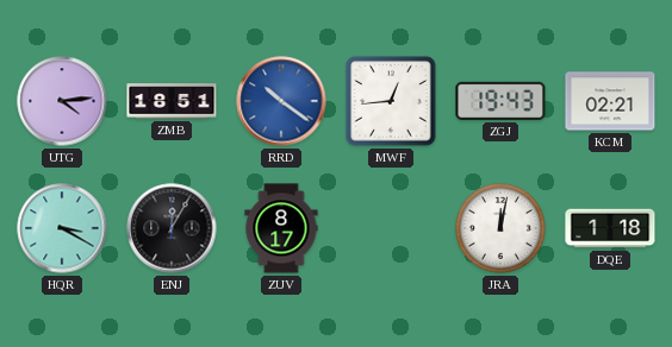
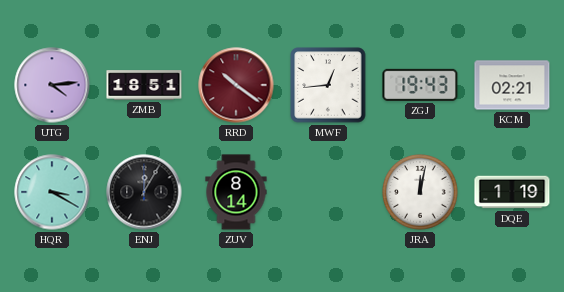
RRD dial: blue -> burgundy (236, 85)
ZUV: 8:17 -> 8:14 (236, 192)
DQE: 1:18 -> 1:19 (512, 192)
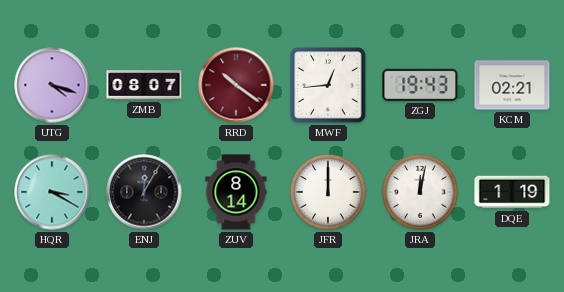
UTG: 4:14 -> 4:18 (52, 85)
ZMB: 18:51 -> 08:07 (144, 85)
JFR: none -> 12:00 (328, 192)
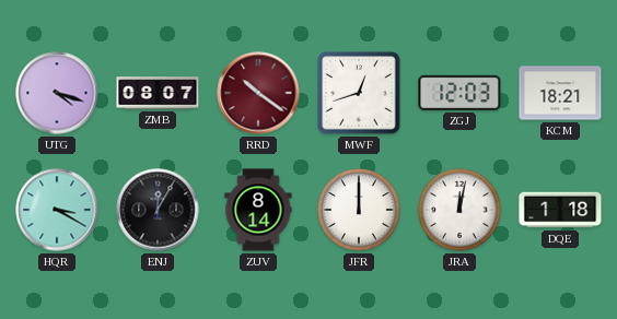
MWF: 12:44 -> 12:42 (359, 93)
ZGJ: 19:43 -> 12:03 (459, 93)
KCM: 02:21 -> 18:21 (560, 93)
DQE: 1:19 -> 1:18 (560, 210)
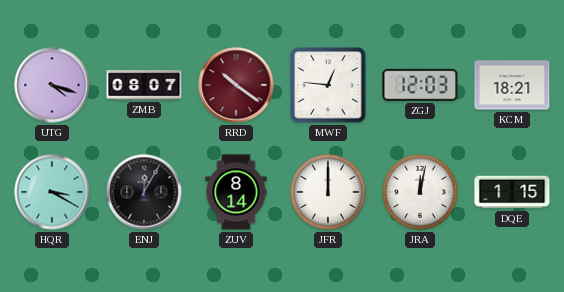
MWF: 12:42 -> 12:46 (328, 85)
DQE: 1:18 -> 1:15 (512, 192)
